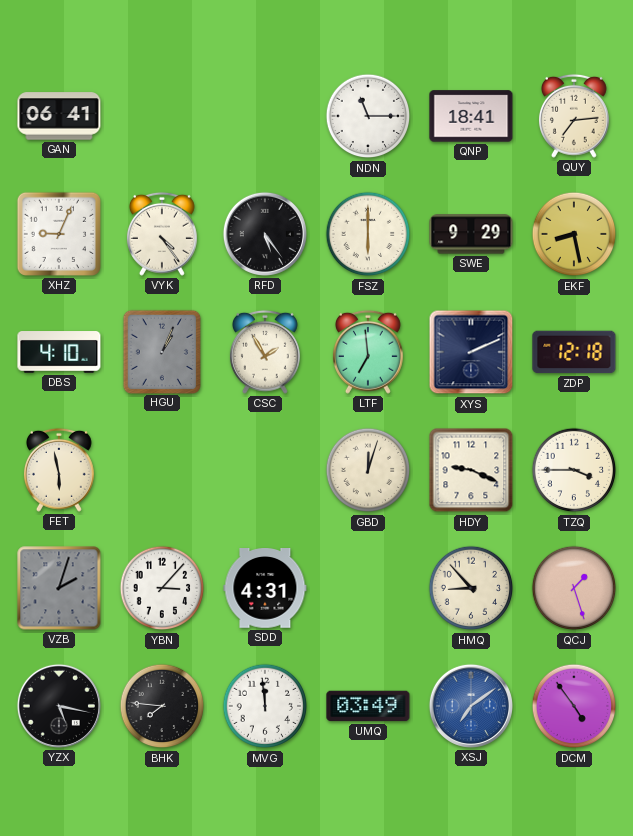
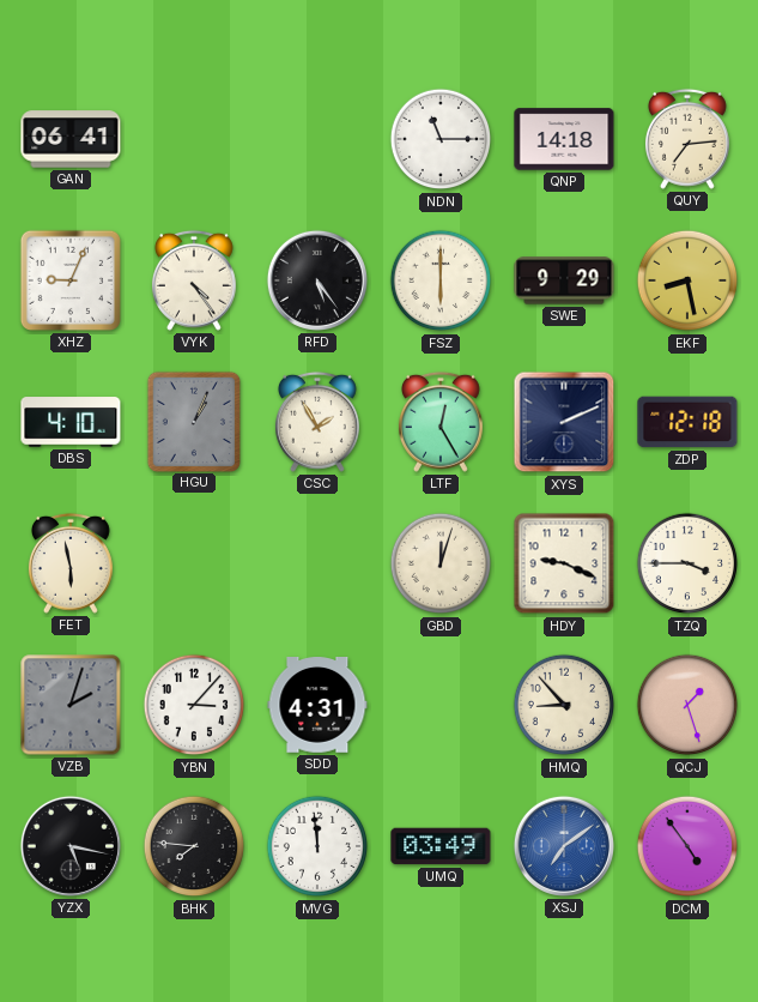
QNP: 18:41 -> 14:18 (564, 139)
LTF: 6:59 -> 12:25 (441, 422)
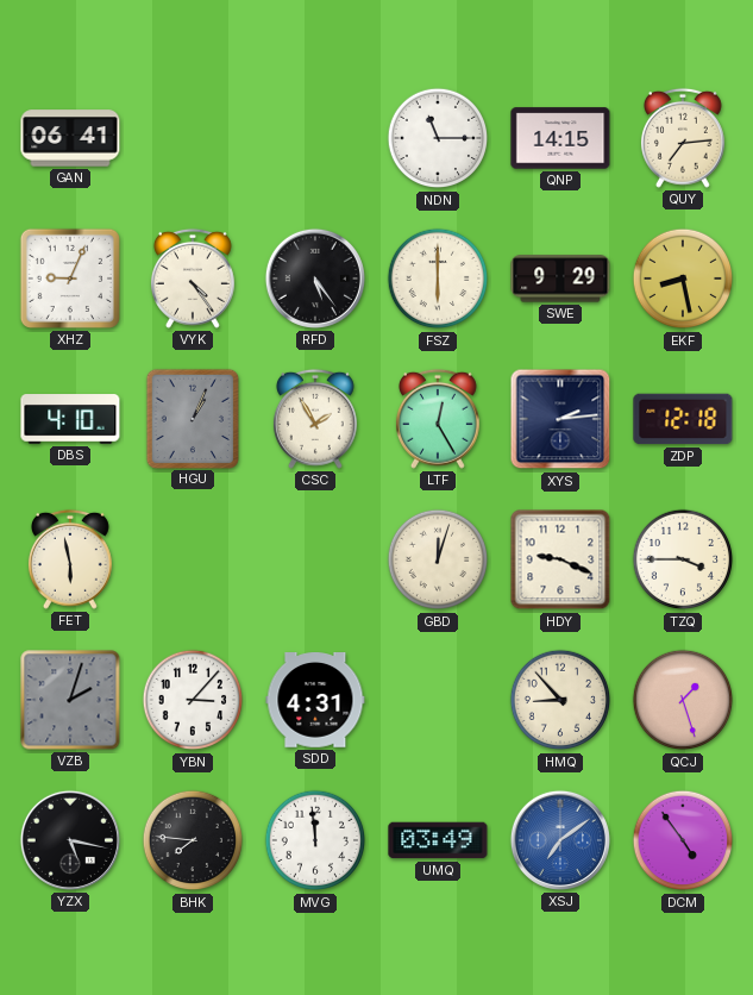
QNP: 14:18 -> 14:15 (560, 138)
XYS: 2:11 -> 2:14 (560, 419)
